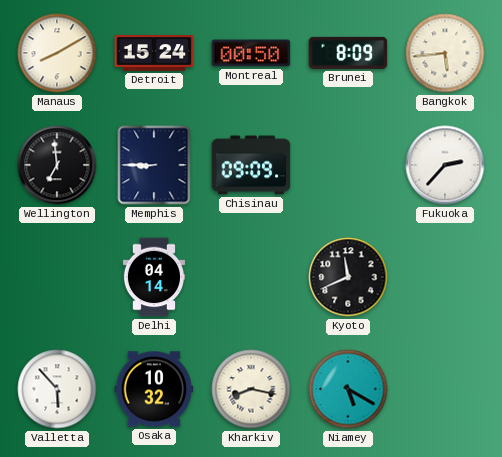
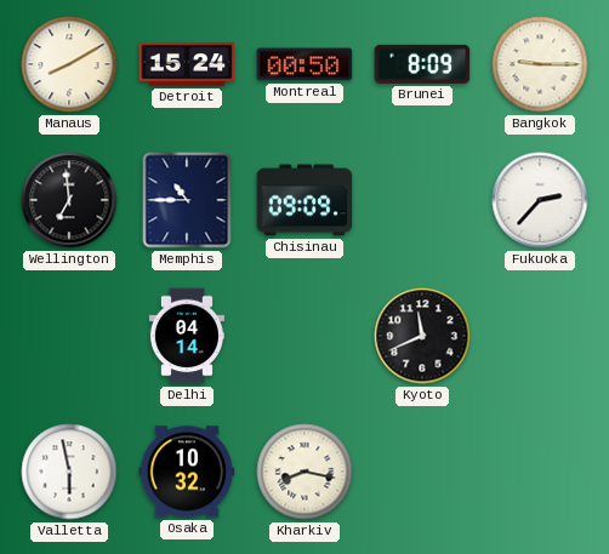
Bangkok: 5:44 -> 9:15 (540, 64)
Memphis: 8:45 -> 10:45 (187, 200)
Valletta: 5:53 -> 5:58 (69, 472)
Niamey: 5:20 -> none (348, 389)
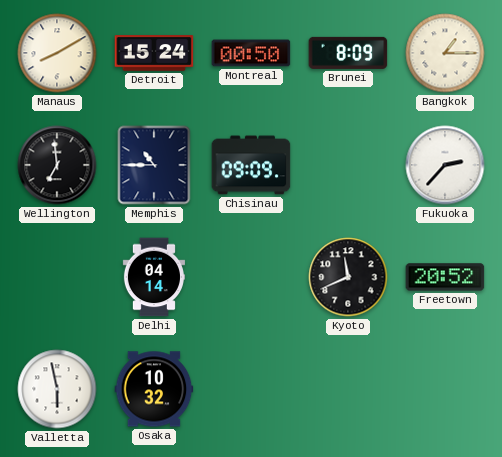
Bangkok: 9:15 -> 1:15 (445, 53)
Freetown: none -> 20:52 (445, 277)
Kharkiv: 8:17 -> none (304, 472)
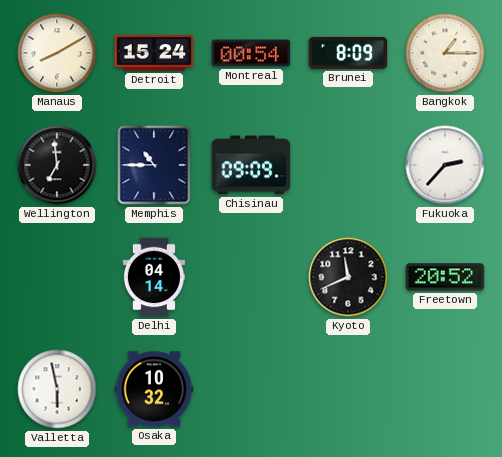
Montreal: 00:50 -> 00:54 (251, 53)
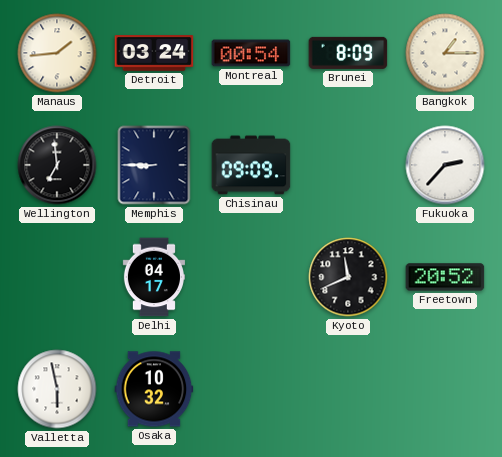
Manaus: 8:10 -> 1:44 (57, 53)
Detroit: 15:24 -> 03:24 (154, 53)
Memphis: 10:45 -> 8:45 (154, 165)
Delhi: 04:14 -> 04:17 (154, 277)
